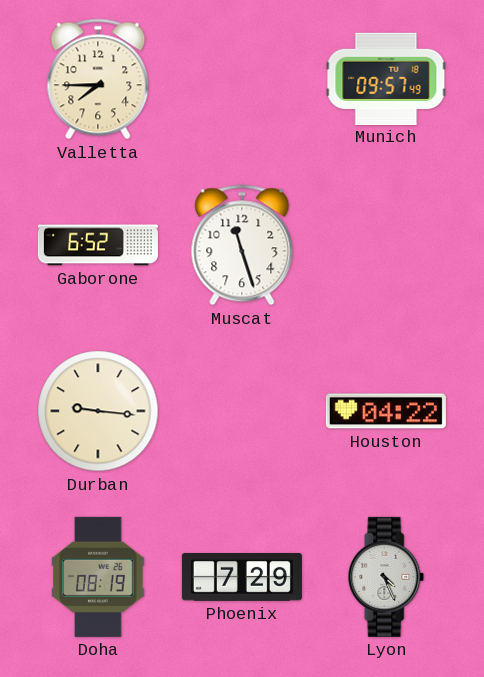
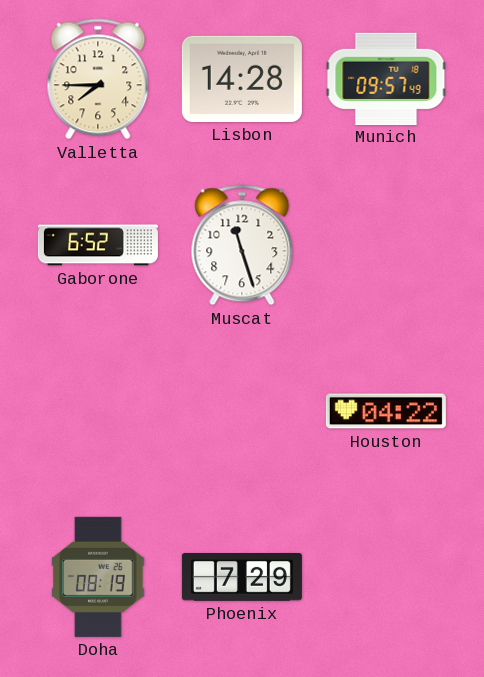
Lisbon: none -> 14:28 (242, 79)
Durban: 9:16 -> none (98, 411)
Lyon: 4:26 -> none (386, 577)
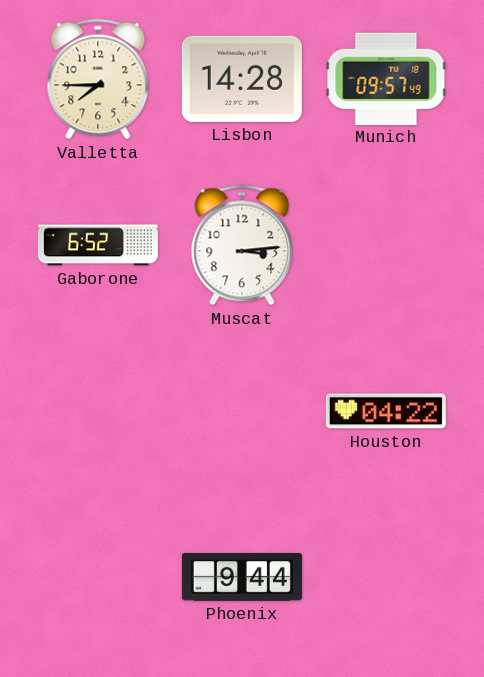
Muscat: 11:27 -> 3:14 (242, 245)
Doha: 08:19 -> none (98, 577)
Phoenix: 7:29 -> 9:44 (242, 577)
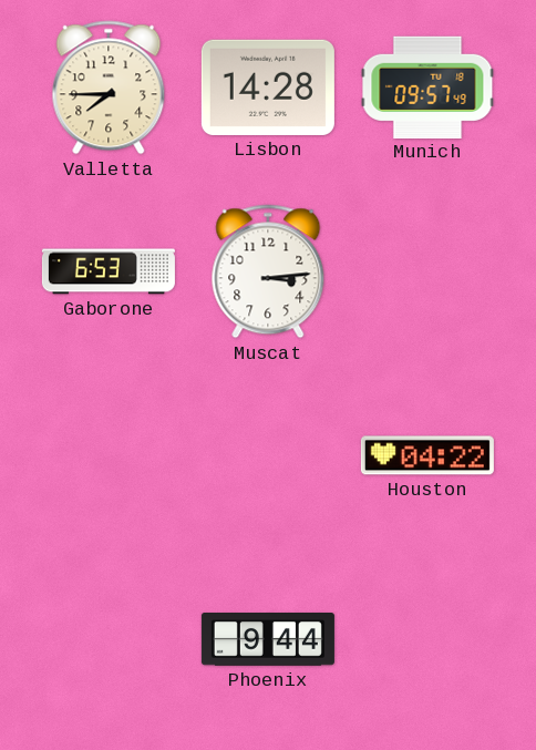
Gaborone: 6:52 -> 6:53 (109, 271)
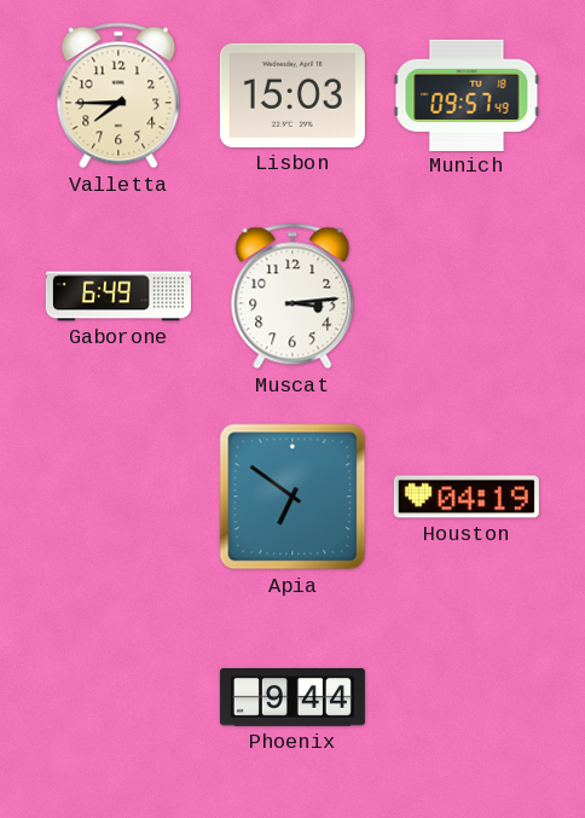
Lisbon: 14:28 -> 15:03 (292, 95)
Gaborone: 6:53 -> 6:49 (118, 296)
Apia: none -> 6:51 (292, 497)
Houston: 04:22 -> 04:19 (467, 497)
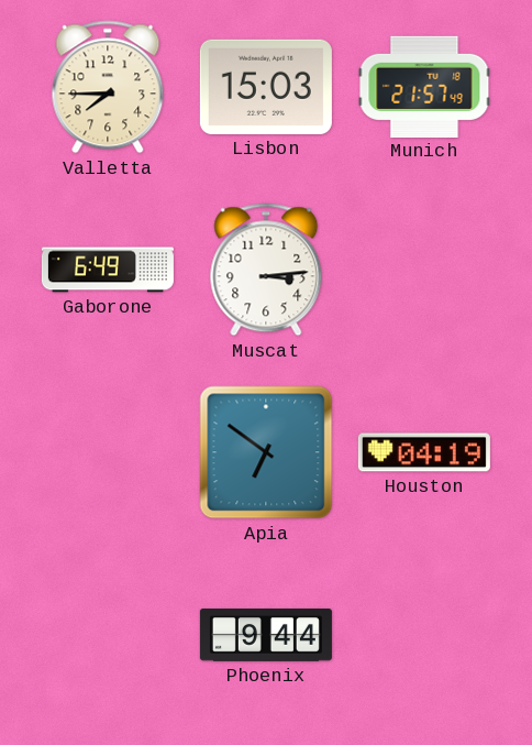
Munich: 09:57 -> 21:57 (424, 86)
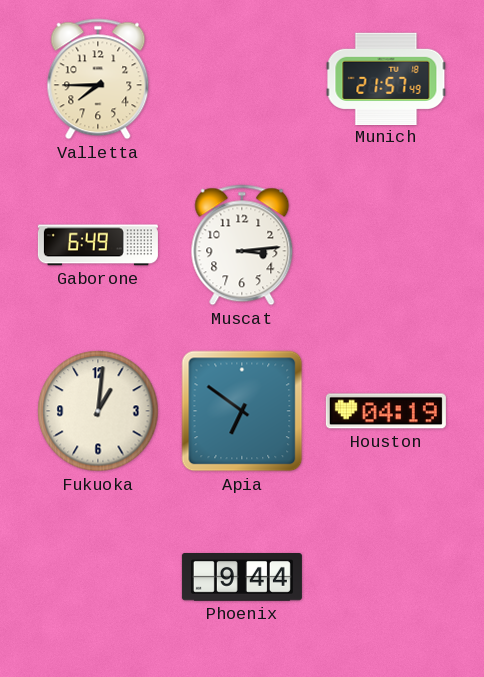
Lisbon: 15:03 -> none (266, 87)
Fukuoka: none -> 1:01 (98, 411)
